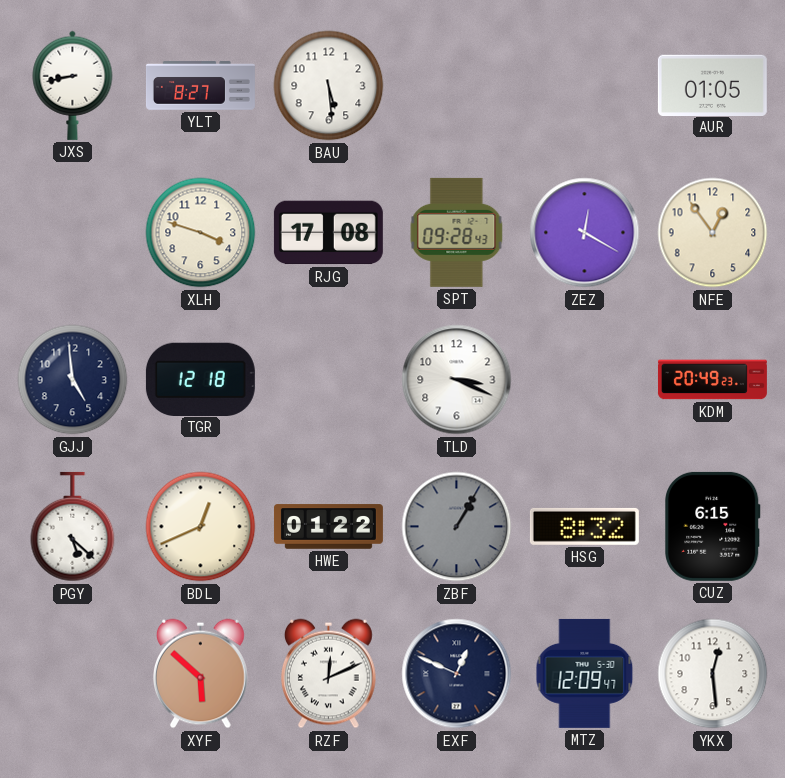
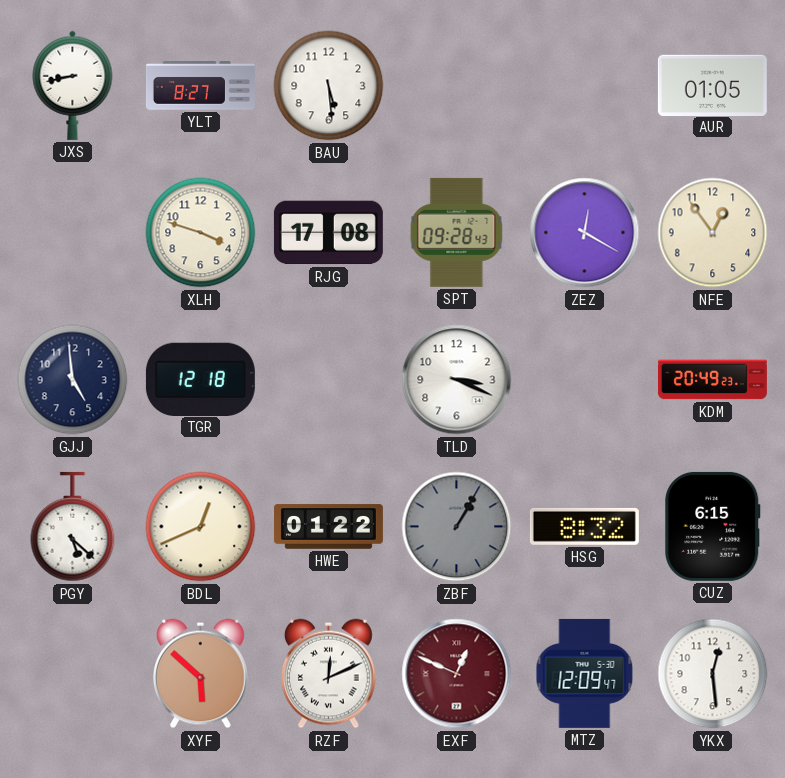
EXF dial: navy -> burgundy (457, 674)
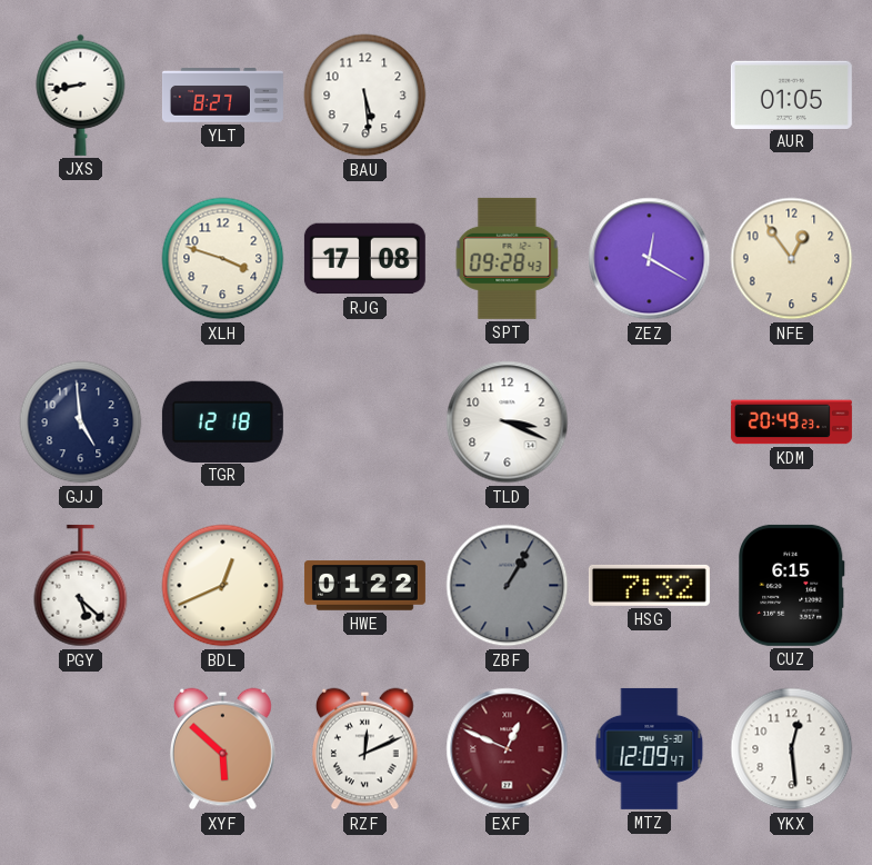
HSG: 8:32 -> 7:32 (649, 585)
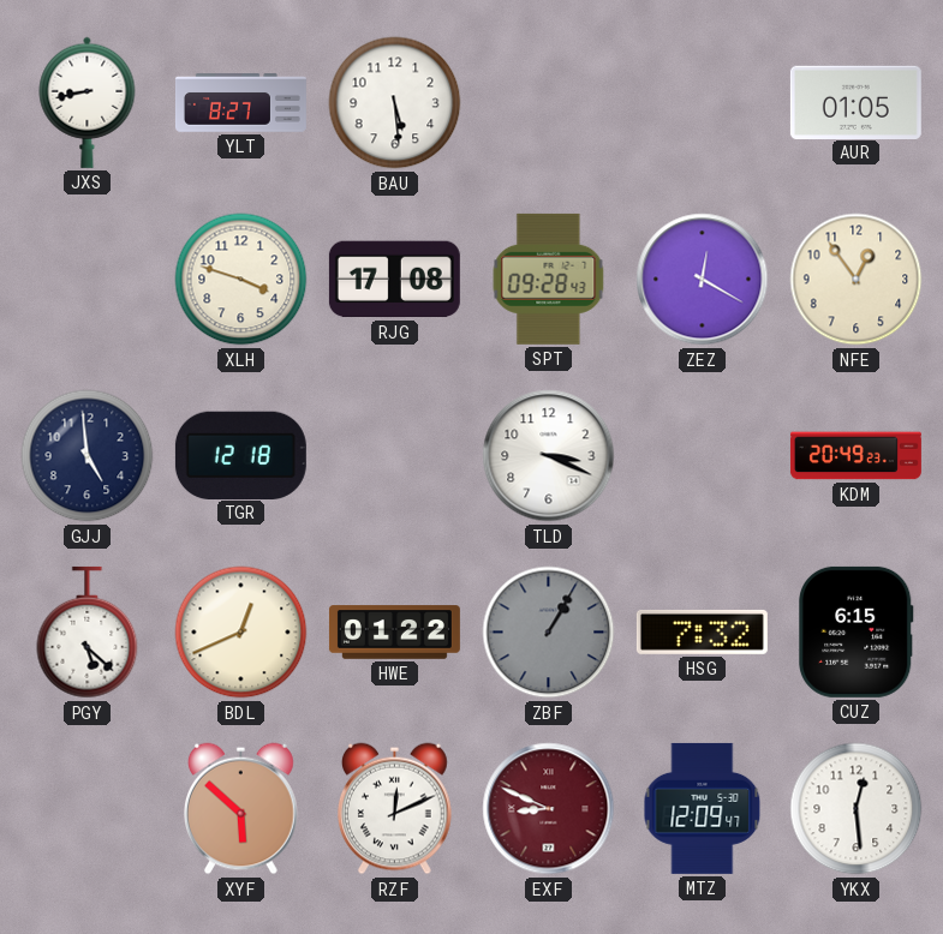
EXF: 12:49 -> 8:49 (549, 809)
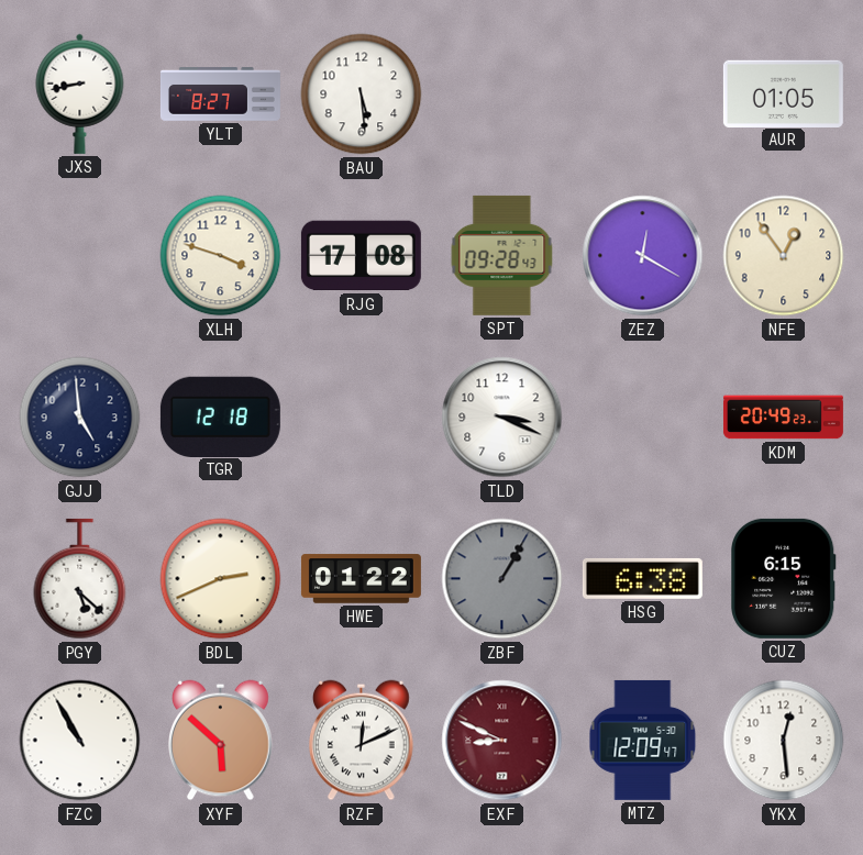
BDL: 12:41 -> 2:41 (221, 579)
HSG: 7:32 -> 6:38 (642, 578)
FZC: none -> 10:55 (80, 741)
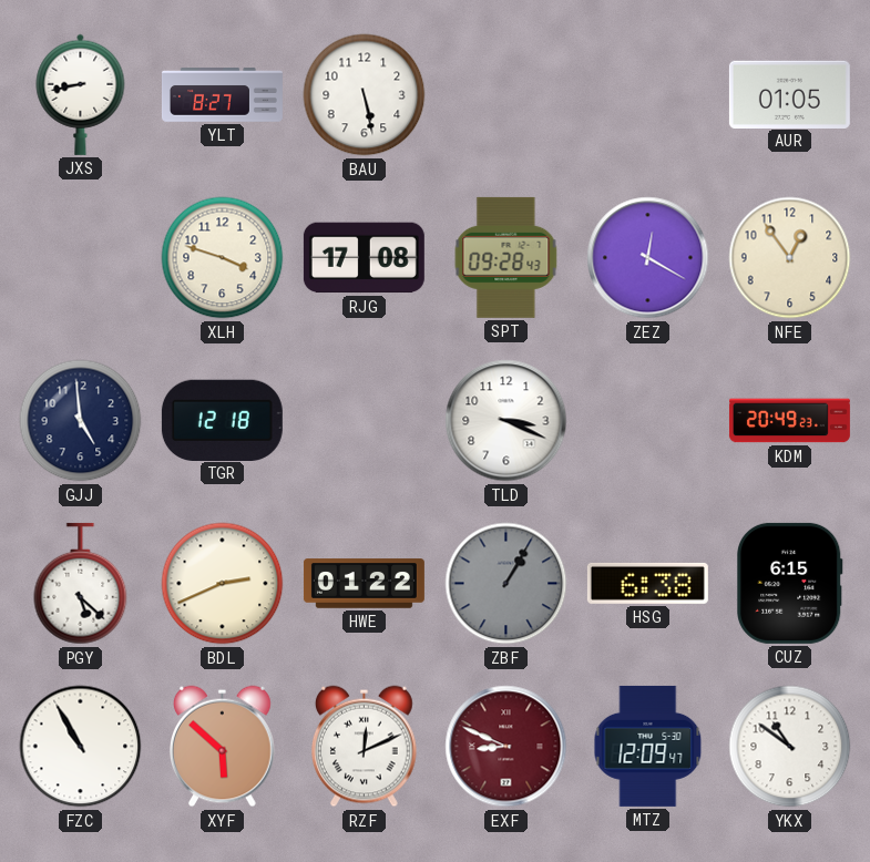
BAU: 5:29 -> 5:28 (365, 95)
YKX: 12:29 -> 10:51 (790, 747)
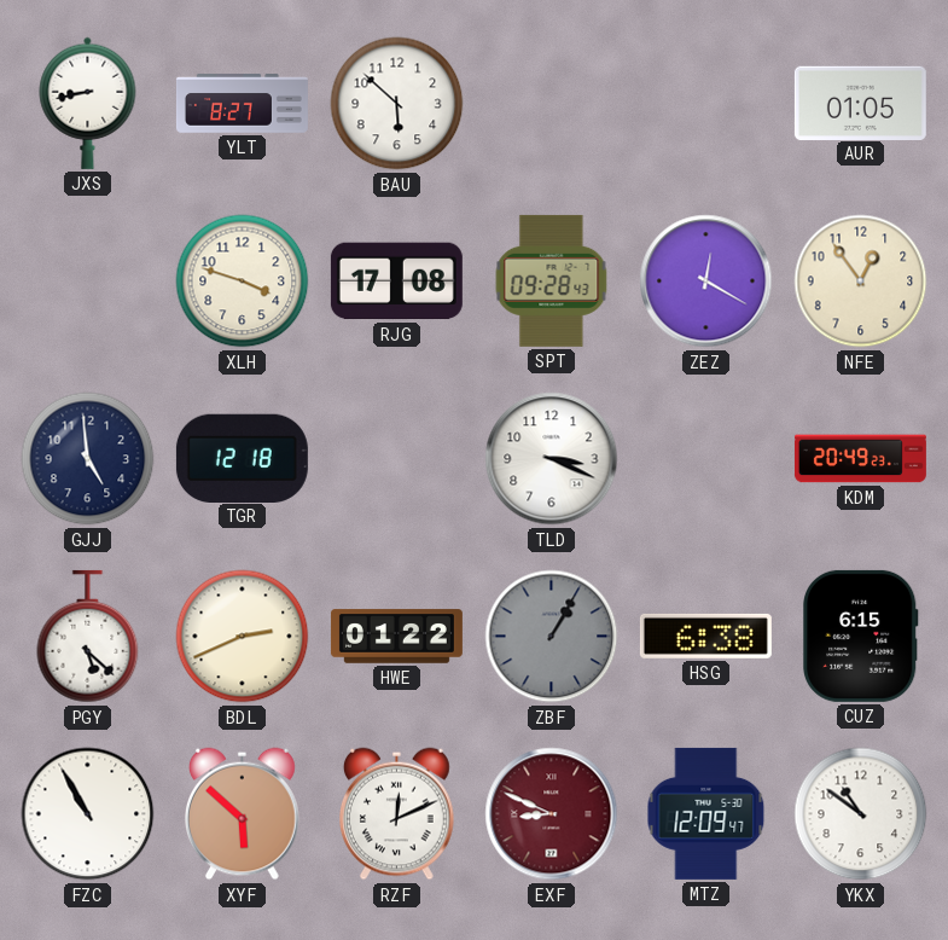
BAU: 5:28 -> 5:52 (397, 104)
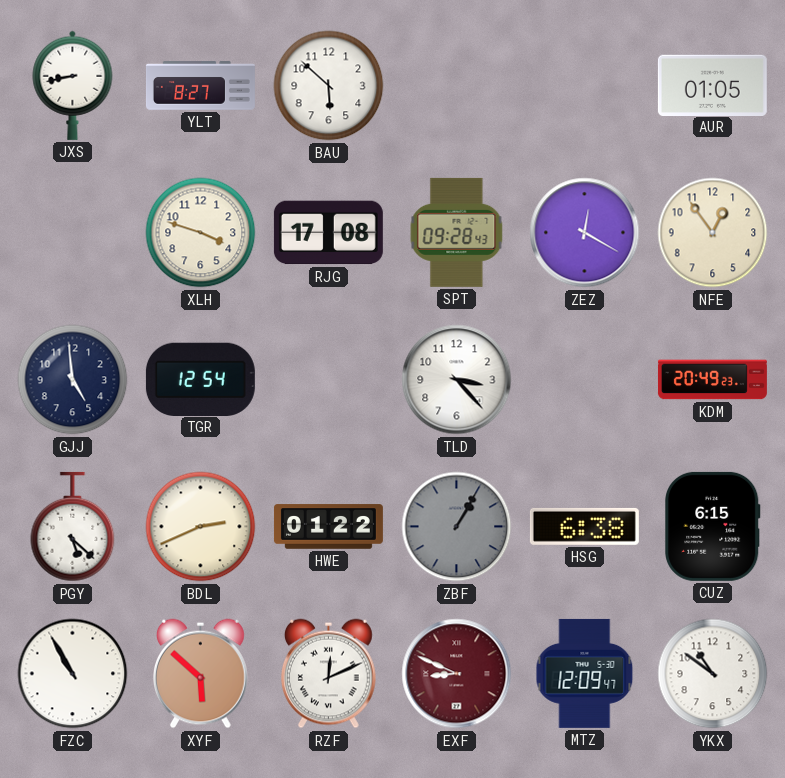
TGR: 12:18 -> 12:54 (200, 379)
TLD: 3:19 -> 3:23 (457, 380)
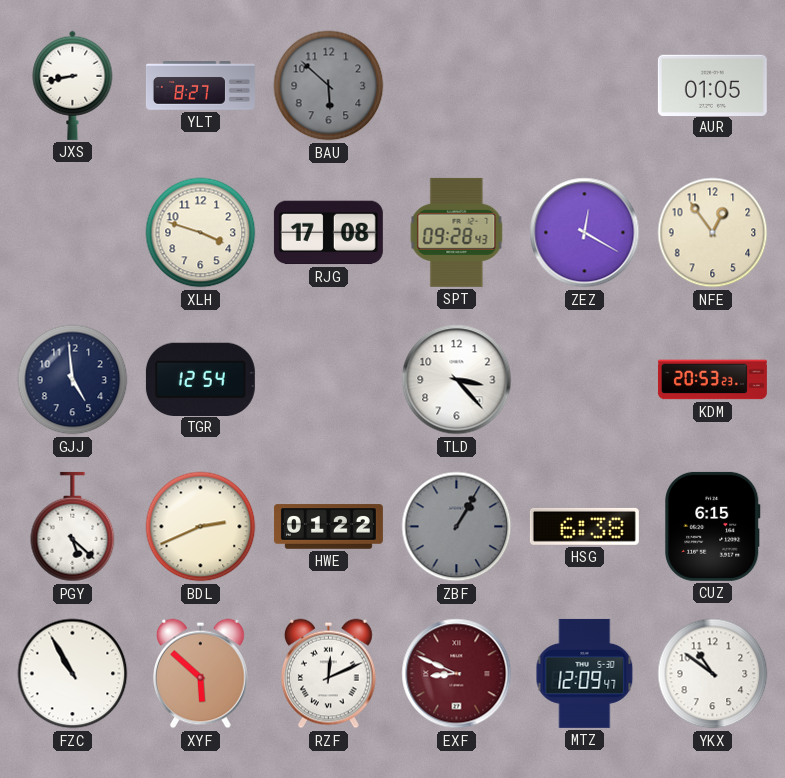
BAU dial: white -> grey (329, 86)
KDM: 20:49 -> 20:53 (712, 380)
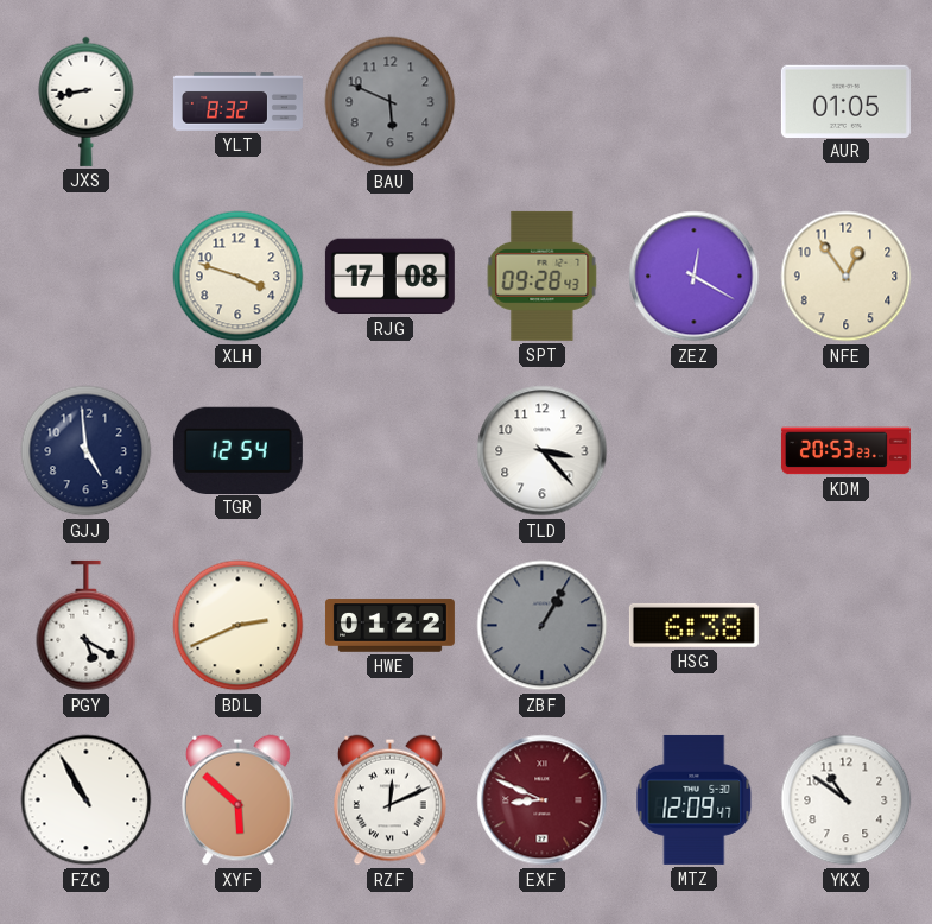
YLT: 8:27 -> 8:32 (237, 102)
BAU: 5:52 -> 5:49 (391, 102)
PGY: 5:22 -> 5:20 (87, 626)
CUZ: 6:15 -> none (713, 526)
